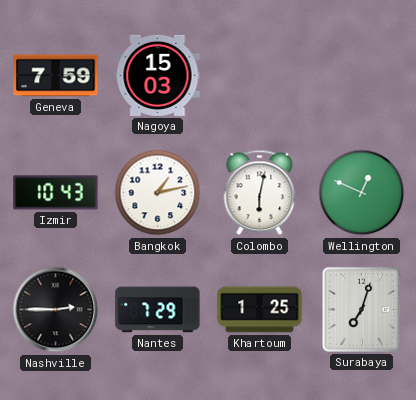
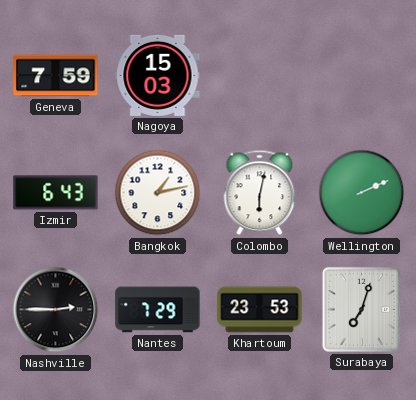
Izmir: 10:43 -> 6:43 (56, 193)
Wellington: 12:49 -> 2:11 (362, 193)
Khartoum: 1:25 -> 23:53 (260, 310)
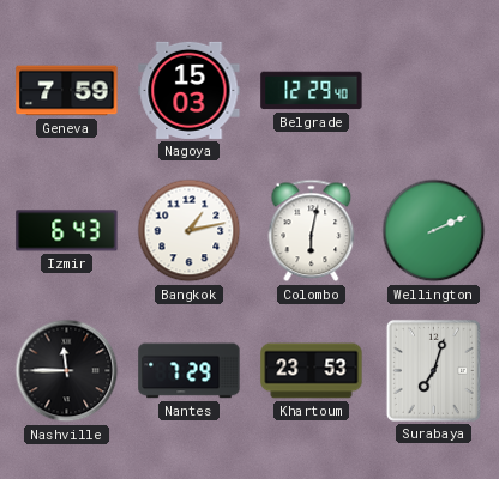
Belgrade: none -> 12:29 (312, 91)
Nashville: 2:45 -> 11:45 (67, 371)
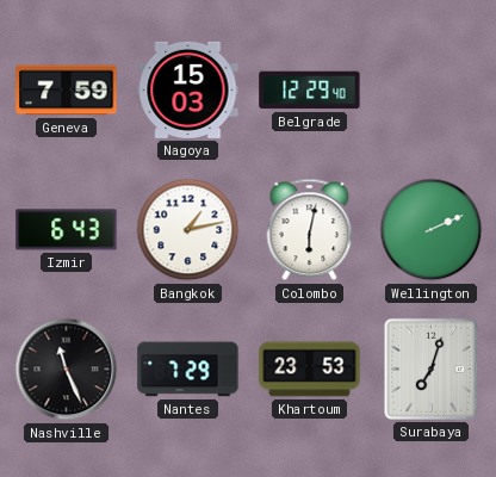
Nashville: 11:45 -> 11:26 (67, 370)
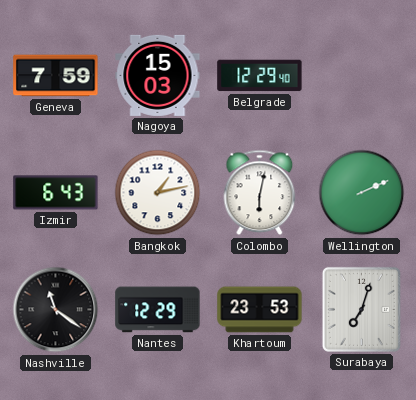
Nashville: 11:26 -> 11:21 (56, 310)
Nantes: 7:29 -> 12:29 (158, 310)
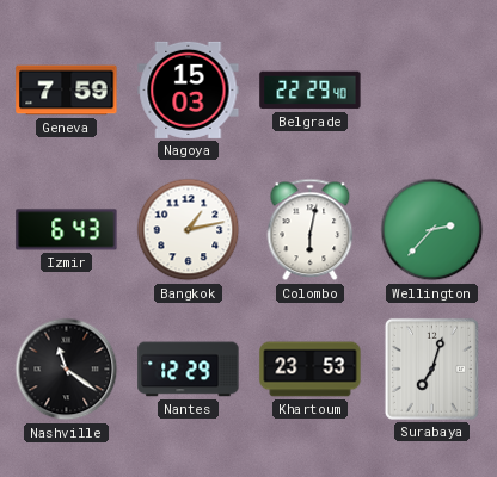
Belgrade: 12:29 -> 22:29 (311, 91)
Wellington: 2:11 -> 2:37 (432, 230)
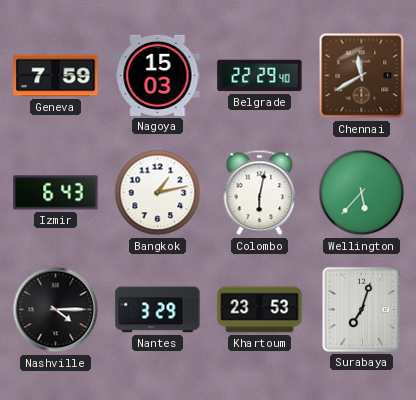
Chennai: none -> 11:40 (362, 76)
Wellington: 2:37 -> 5:37 (362, 193)
Nashville: 11:21 -> 4:15 (56, 310)
Nantes: 12:29 -> 3:29 (158, 310)
